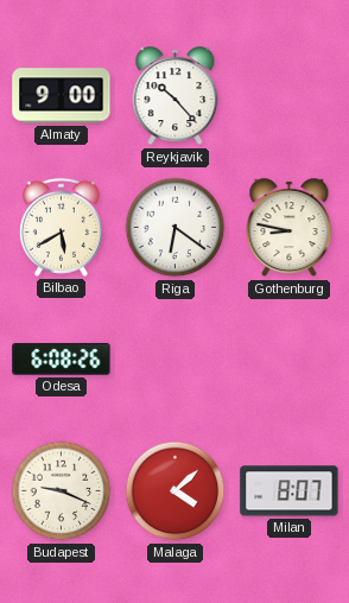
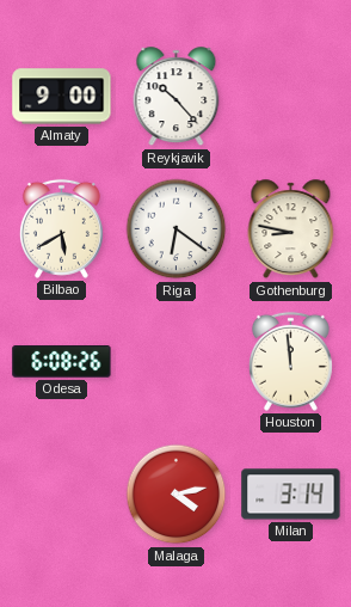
Houston: none -> 11:59 (290, 361)
Budapest: 9:19 -> none (62, 491)
Malaga: 4:08 -> 4:13 (177, 495)
Milan: 8:07 -> 3:14 (291, 495)
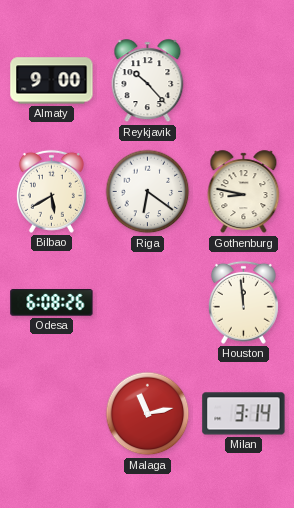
Malaga: 4:13 -> 11:13 (148, 414)
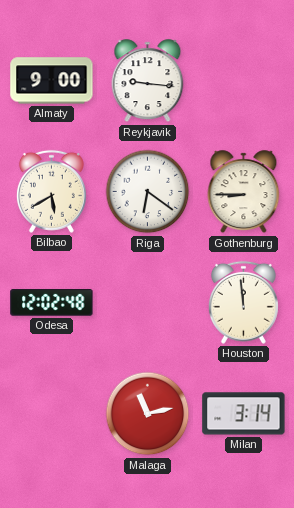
Reykjavik: 10:23 -> 9:16 (148, 81)
Gothenburg: 8:47 -> 8:45 (244, 192)
Odesa: 6:08 -> 12:02 (52, 303)
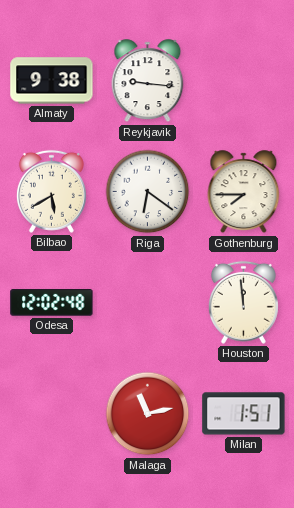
Almaty: 9:00 -> 9:38 (52, 81)
Gothenburg: 8:45 -> 7:45 (244, 192)
Milan: 3:14 -> 1:51 (244, 414)
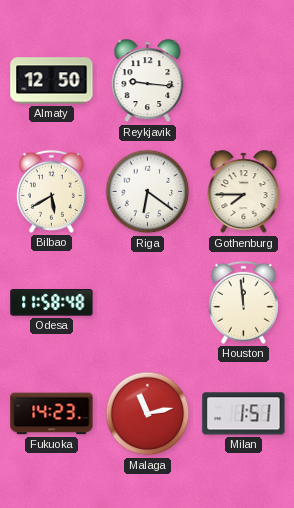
Almaty: 9:38 -> 12:50 (52, 81)
Odesa: 12:02 -> 11:58 (52, 303)
Fukuoka: none -> 14:23 (52, 414)
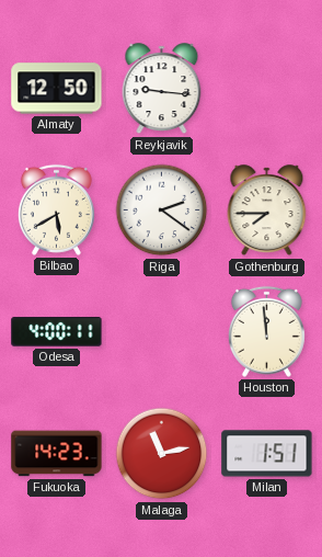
Riga: 6:21 -> 2:21 (162, 211)
Odesa: 11:58 -> 4:00 (57, 332)
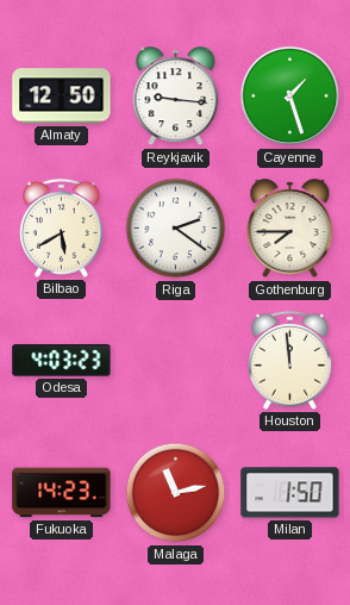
Cayenne: none -> 1:27 (290, 96)
Odesa: 4:00 -> 4:03 (62, 361)
Milan: 1:51 -> 1:50 (290, 493)
